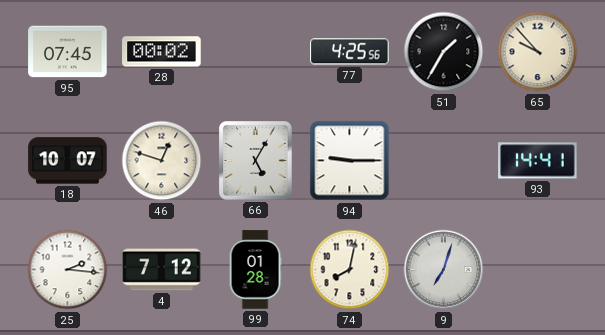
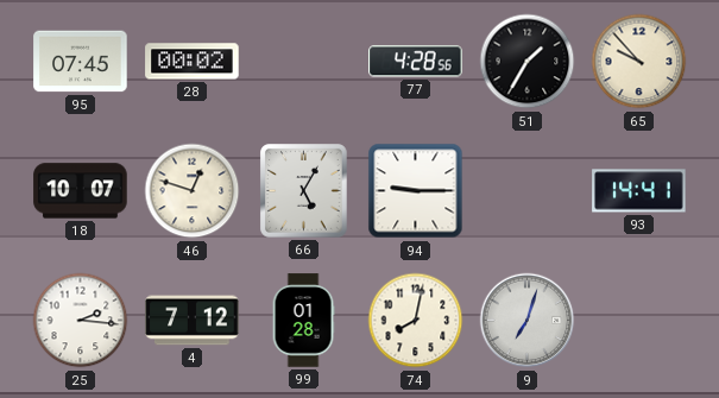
77: 4:25 -> 4:28 (416, 62)
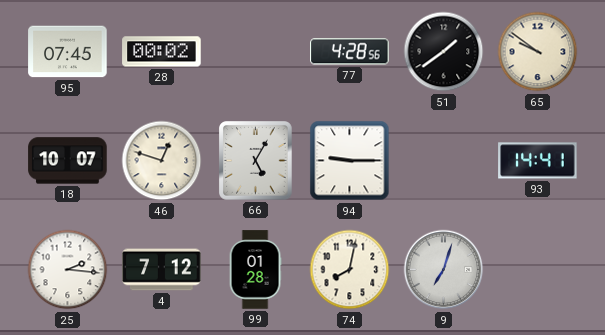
51: 1:35 -> 1:39 (444, 52)
65: 9:53 -> 9:51 (538, 52)
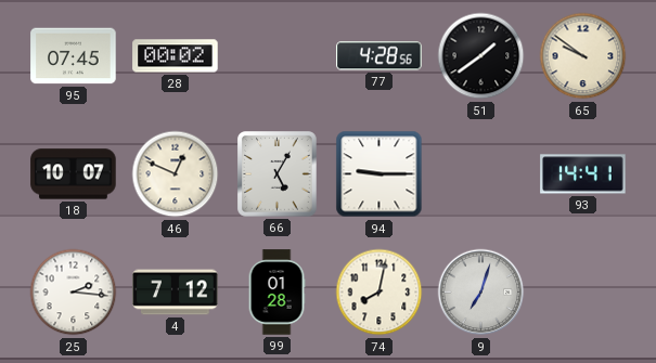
46: 12:48 -> 12:49 (176, 174)
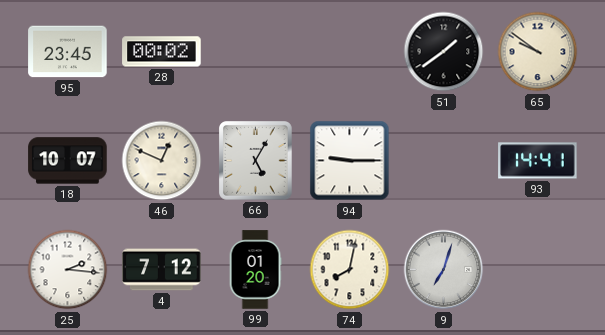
95: 07:45 -> 23:45 (68, 52)
77: 4:28 -> none (380, 56)
99: 01:28 -> 01:20 (255, 270)
